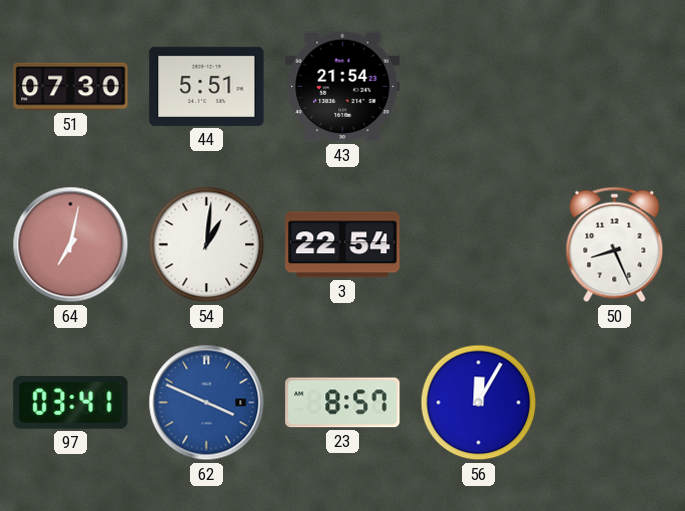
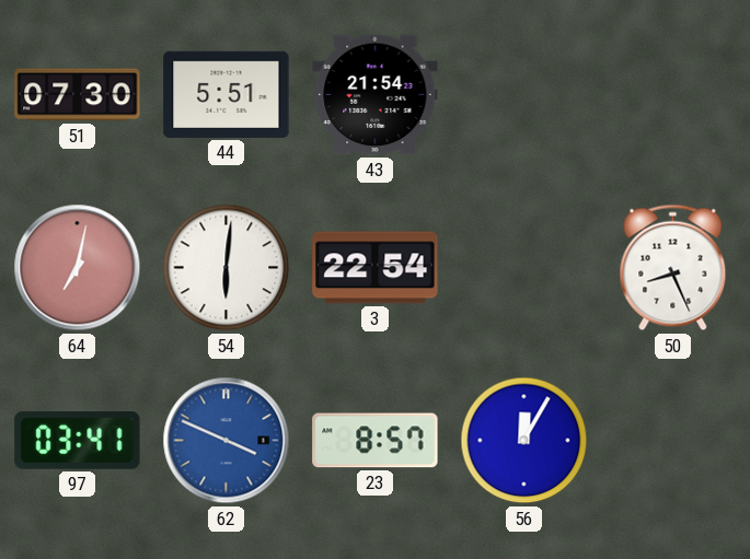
54: 1:01 -> 6:01 (227, 268)
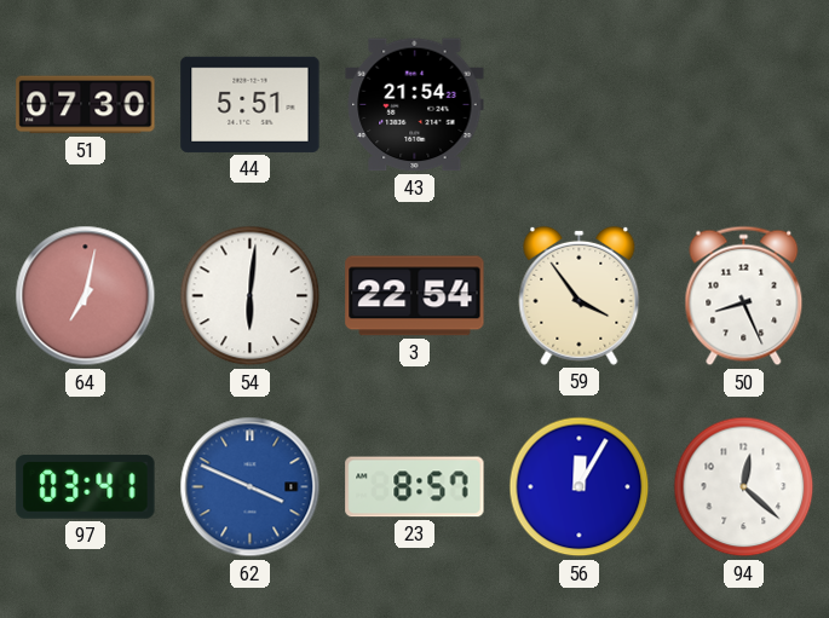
59: none -> 3:54 (580, 295)
94: none -> 12:22 (744, 487)
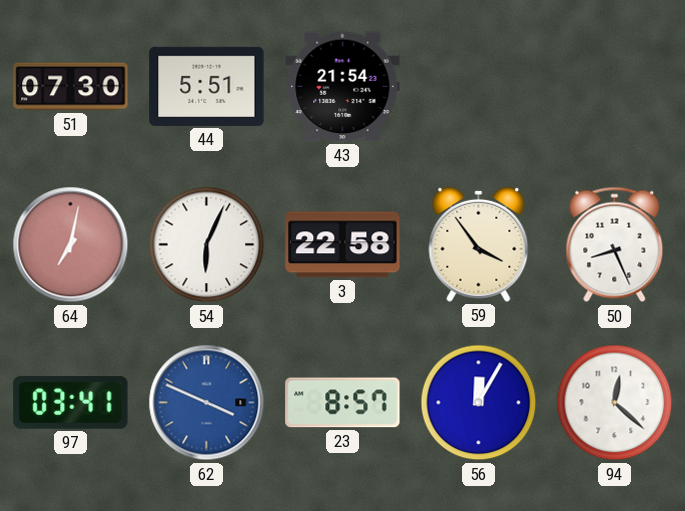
54: 6:01 -> 6:04 (207, 245)
3: 22:54 -> 22:58 (343, 245)
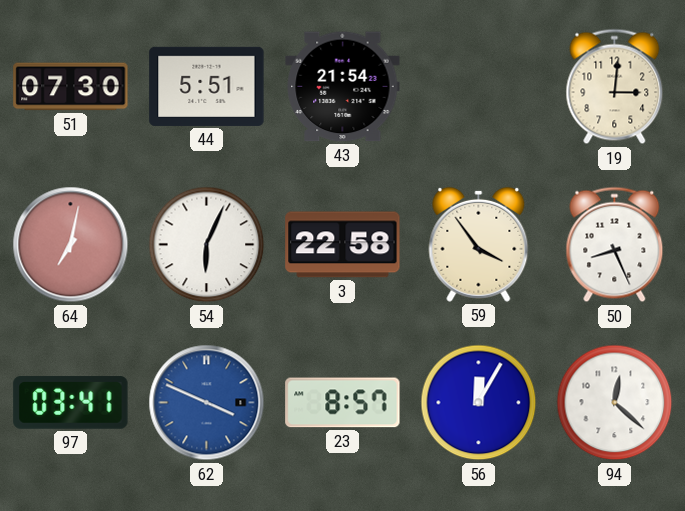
19: none -> 3:01 (615, 87)
